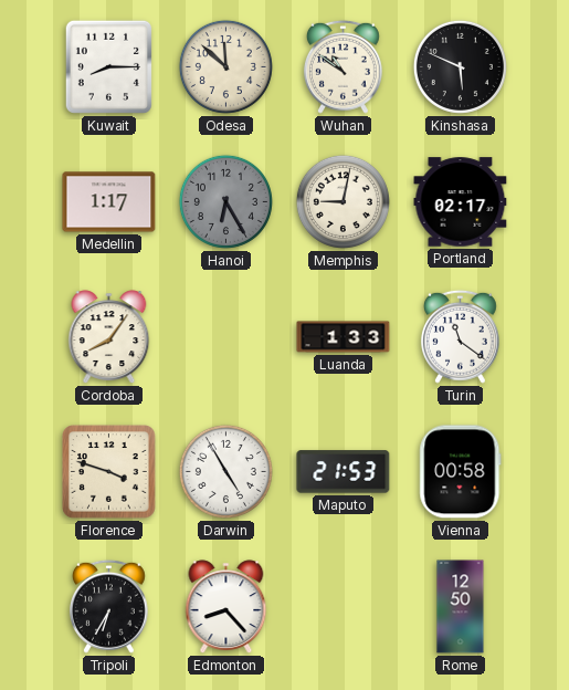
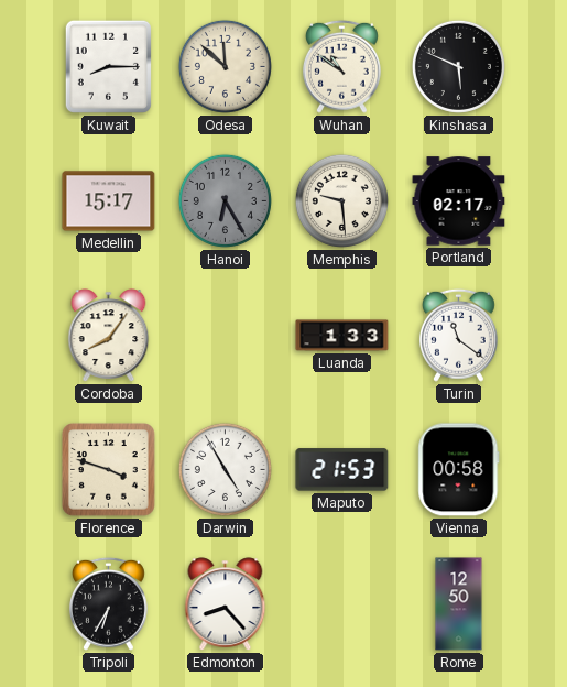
Medellin: 1:17 -> 15:17 (109, 201)
Memphis: 9:02 -> 9:29 (341, 200)
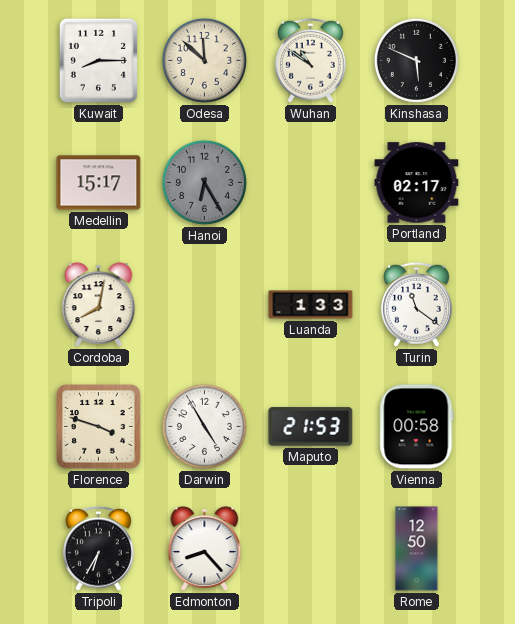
Memphis: 9:29 -> none (341, 200)
Cordoba: 8:06 -> 8:02 (99, 305)
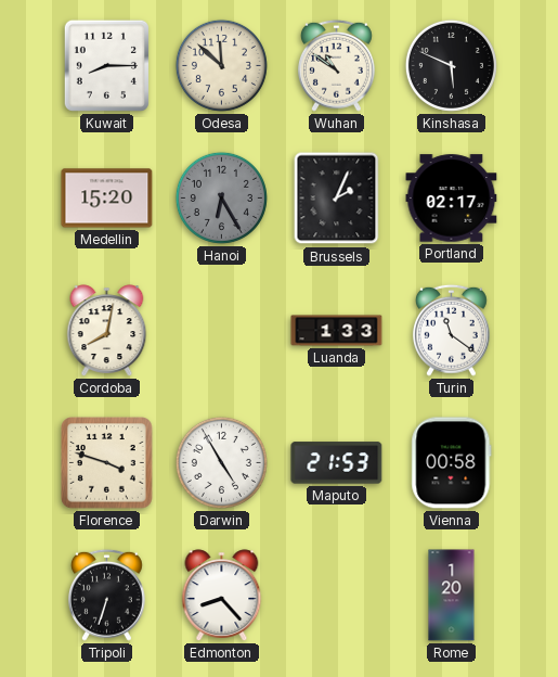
Medellin: 15:17 -> 15:20 (107, 199)
Brussels: none -> 2:04 (337, 199)
Tripoli: 6:35 -> 6:33 (106, 595)
Rome: 12:50 -> 1:20 (452, 596)
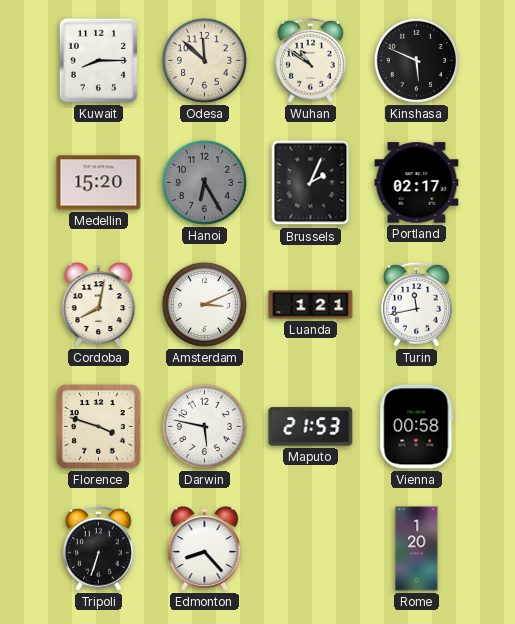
Amsterdam: none -> 3:11 (204, 304)
Luanda: 1:33 -> 1:21 (311, 305)
Turin: 11:21 -> 11:43 (416, 304)
Darwin: 4:55 -> 5:47 (204, 426)
